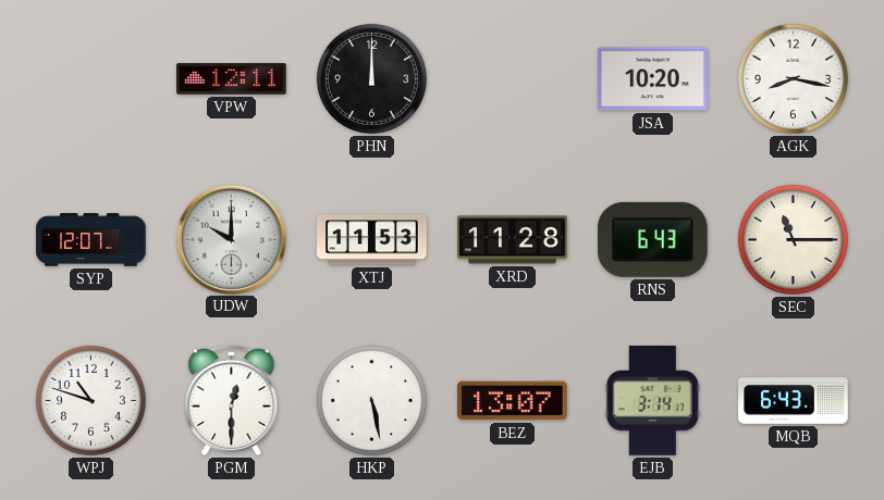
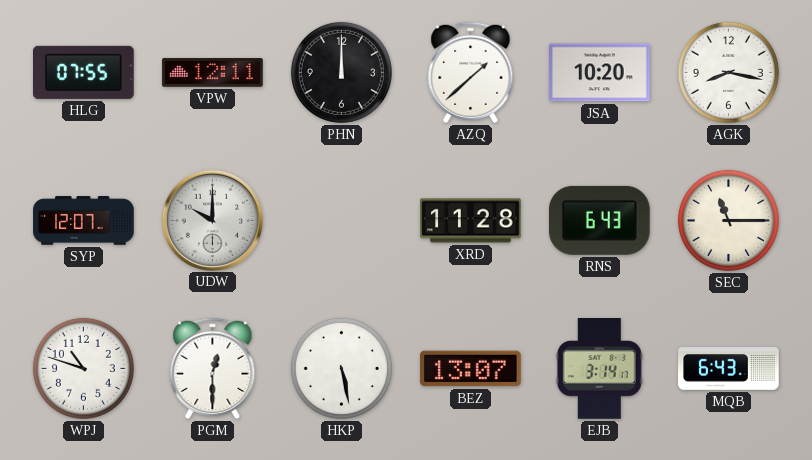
HLG: none -> 07:55 (84, 72)
AZQ: none -> 1:38 (471, 72)
XTJ: 11:53 -> none (372, 240)
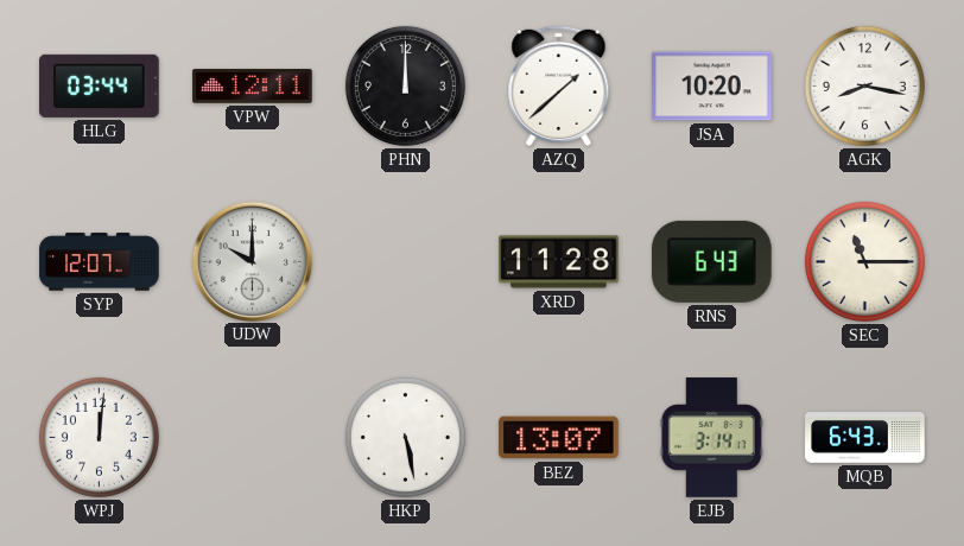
HLG: 07:55 -> 03:44 (100, 85)
WPJ: 10:48 -> 12:01 (99, 437)
PGM: 12:30 -> none (213, 368)
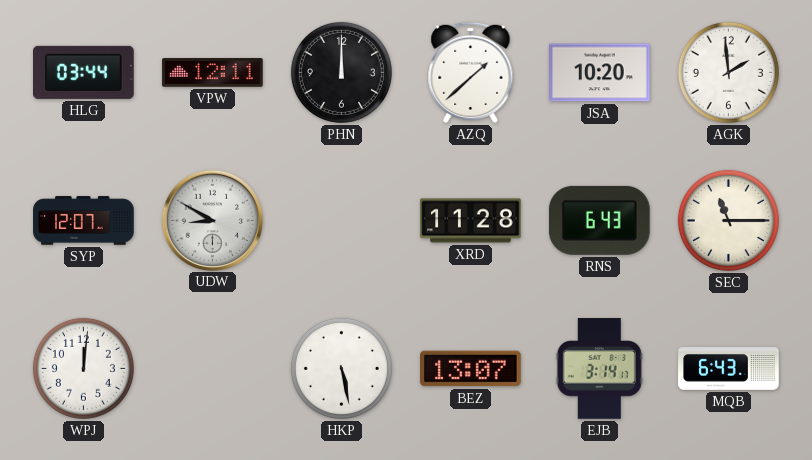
AGK: 8:17 -> 1:59 (728, 72)
UDW: 10:00 -> 8:50 (212, 220)
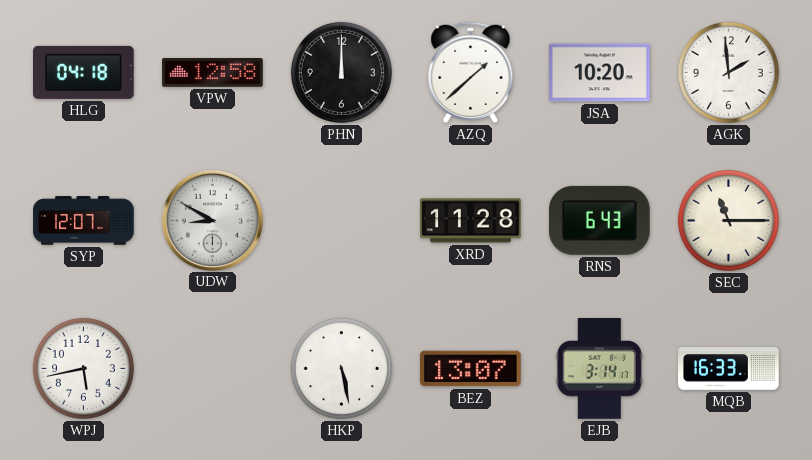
HLG: 03:44 -> 04:18 (84, 72)
VPW: 12:11 -> 12:58 (213, 73)
WPJ: 12:01 -> 5:43 (83, 368)
MQB: 6:43 -> 16:33 (729, 369)
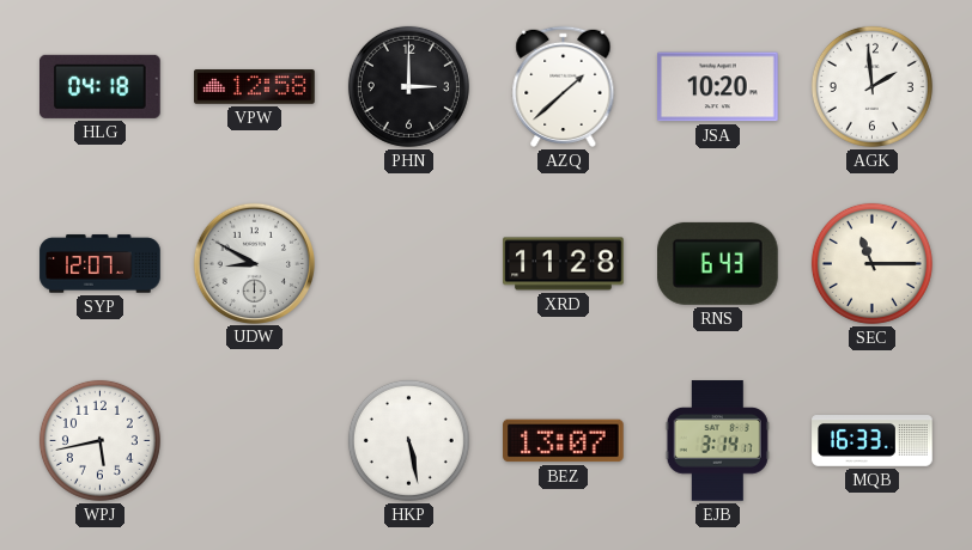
PHN: 12:00 -> 3:00 (408, 86)
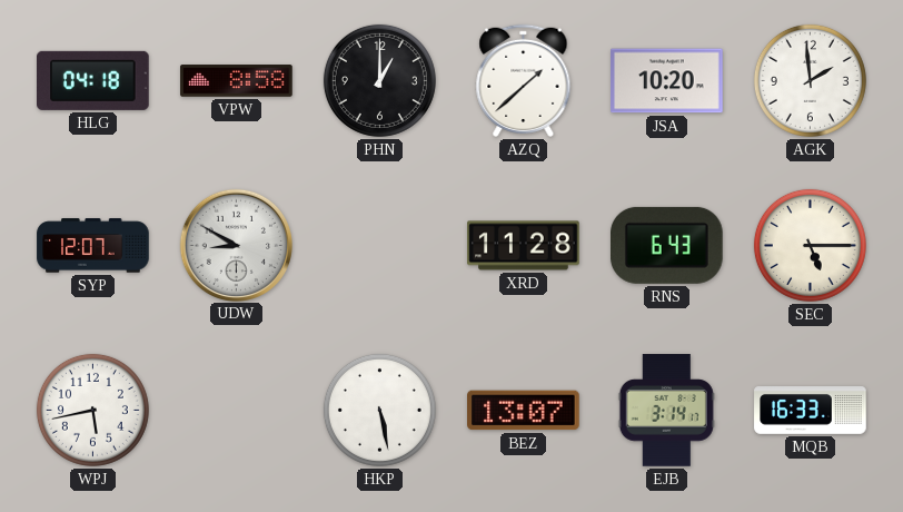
VPW: 12:58 -> 8:58 (237, 81)
PHN: 3:00 -> 1:00 (379, 80)
SEC: 11:15 -> 5:15 (810, 245)
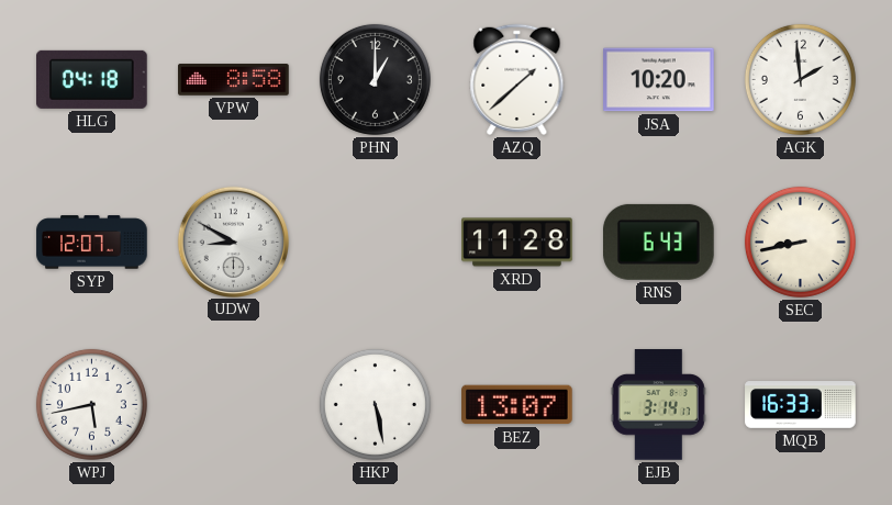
SEC: 5:15 -> 8:43 (800, 242)
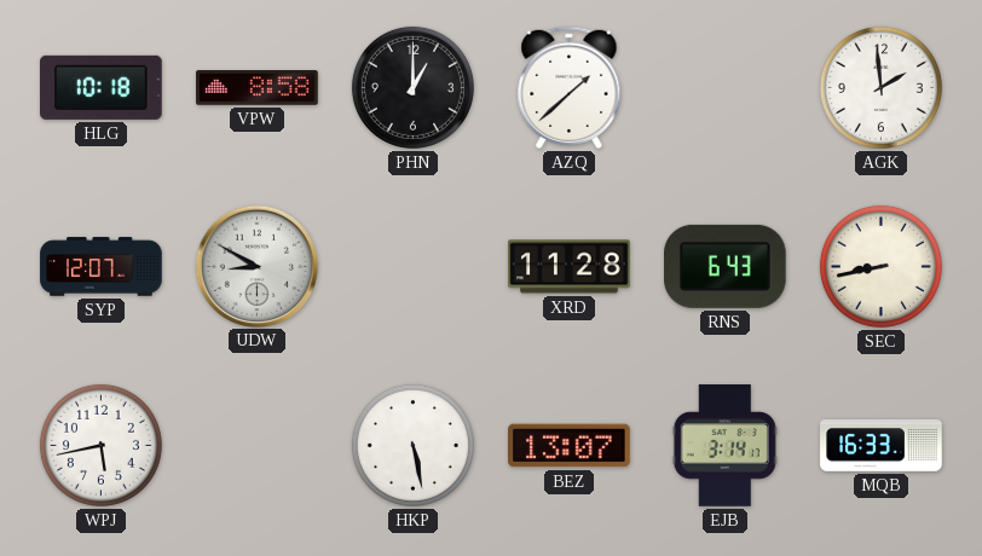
HLG: 04:18 -> 10:18 (102, 87)
JSA: 10:20 -> none (659, 80)
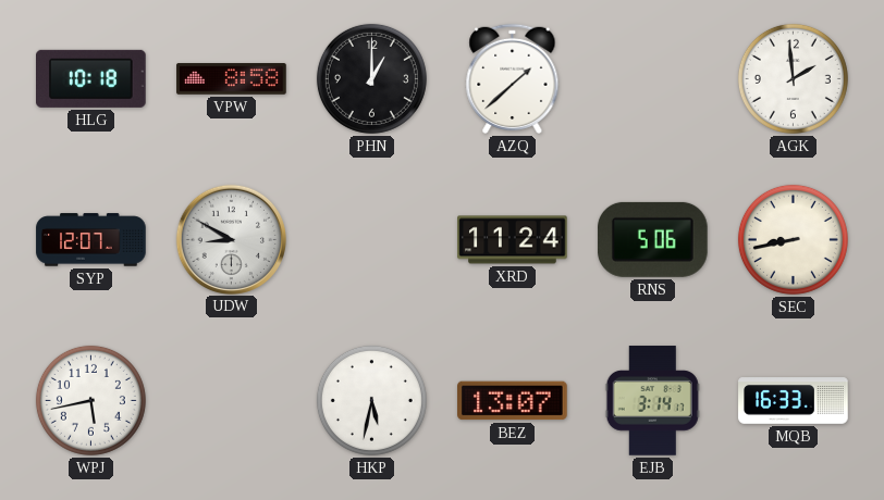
XRD: 11:28 -> 11:24 (513, 240)
RNS: 6:43 -> 5:06 (653, 239)
HKP: 5:28 -> 5:32 (371, 400)
